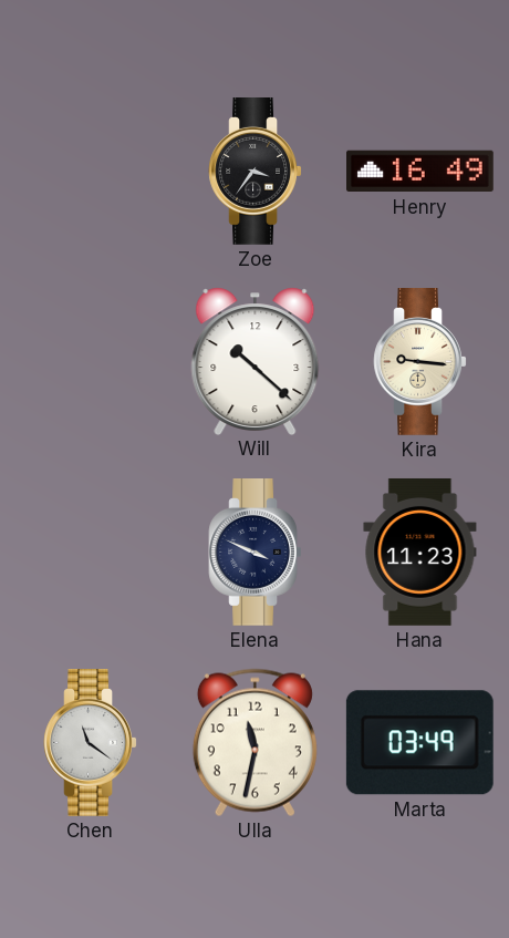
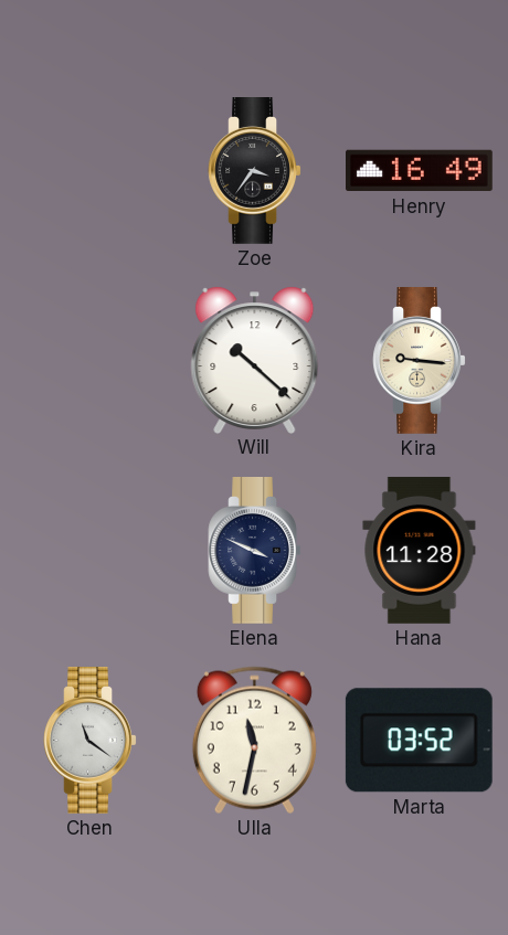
Hana: 11:23 -> 11:28 (420, 551)
Marta: 03:49 -> 03:52 (419, 741)
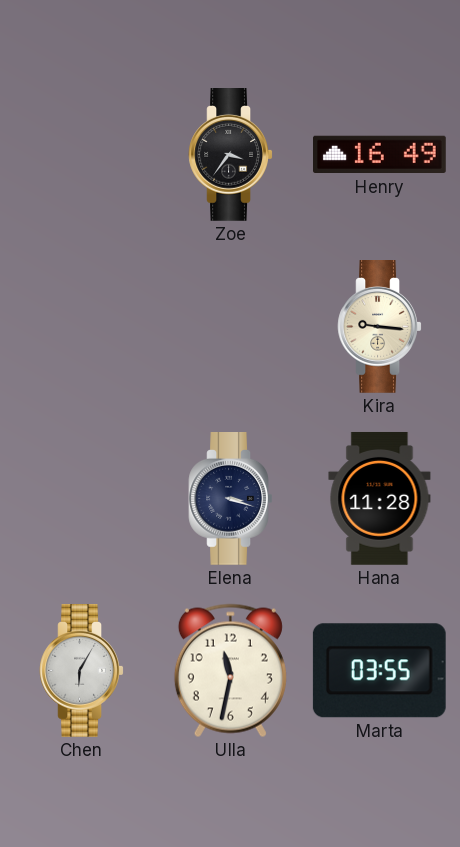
Will: 10:22 -> none (255, 360)
Elena: 3:49 -> 3:18 (231, 499)
Chen: 11:21 -> 6:05 (82, 671)
Marta: 03:52 -> 03:55 (379, 671)
